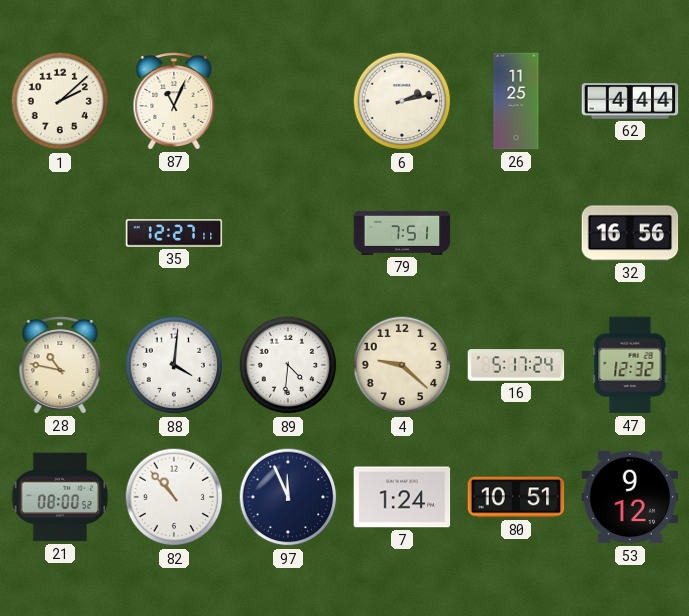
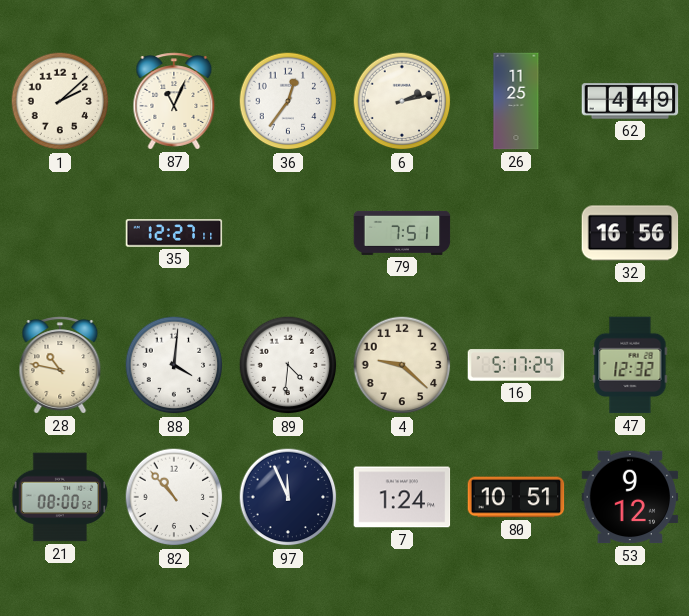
36: none -> 12:36 (288, 101)
62: 4:44 -> 4:49 (630, 101)
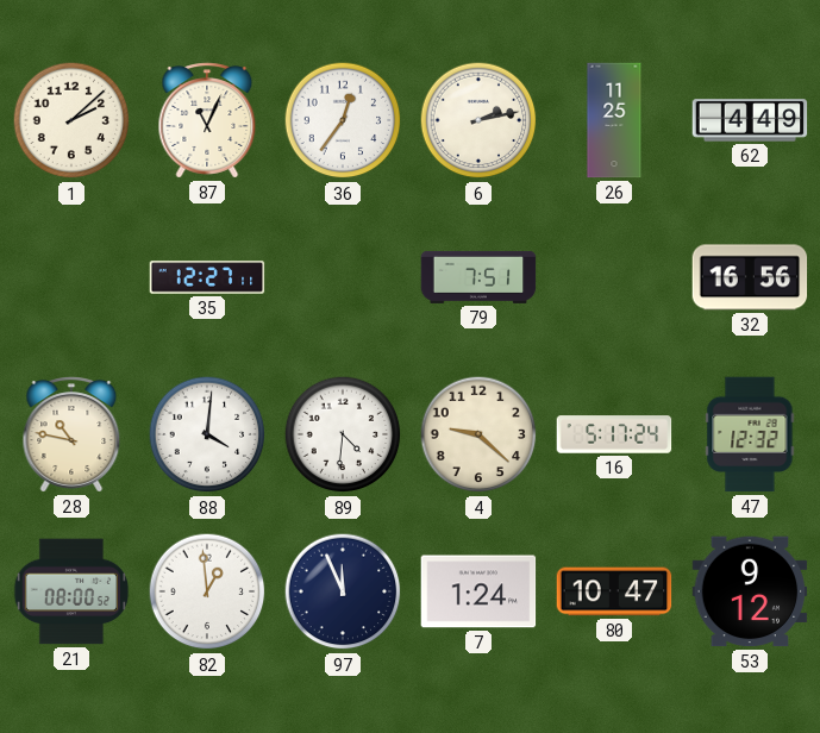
82: 10:53 -> 12:59 (207, 591)
80: 10:51 -> 10:47 (614, 591)
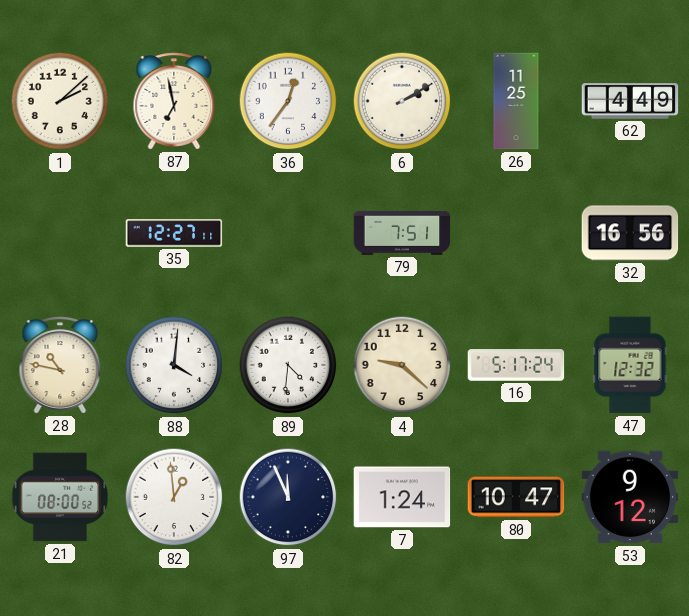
87: 11:04 -> 6:58 (174, 101)
6: 2:13 -> 2:10 (402, 101)
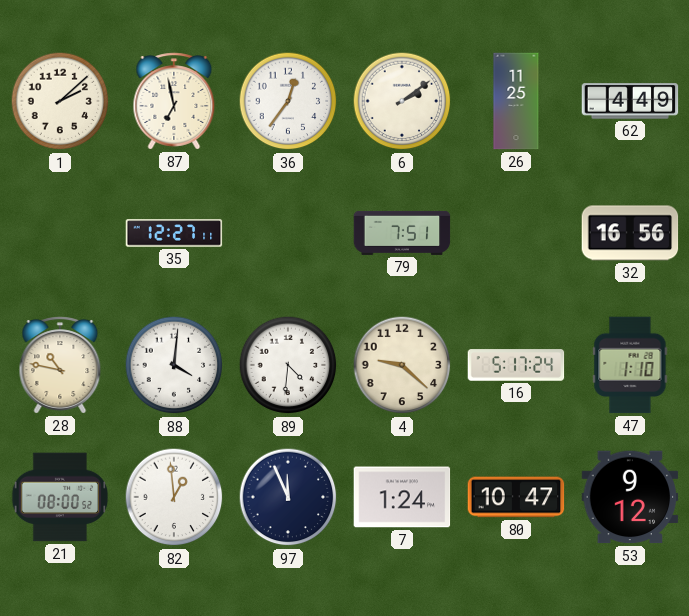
6: 2:10 -> 2:09 (402, 101)
47: 12:32 -> 1:10 (630, 365)
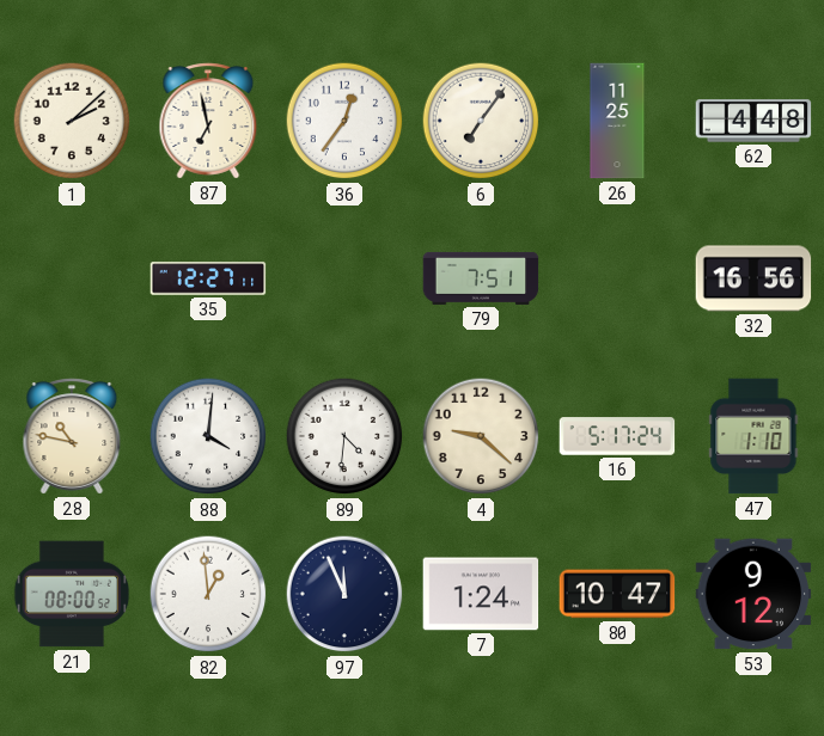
6: 2:09 -> 7:06 (481, 121)
62: 4:49 -> 4:48 (753, 121)
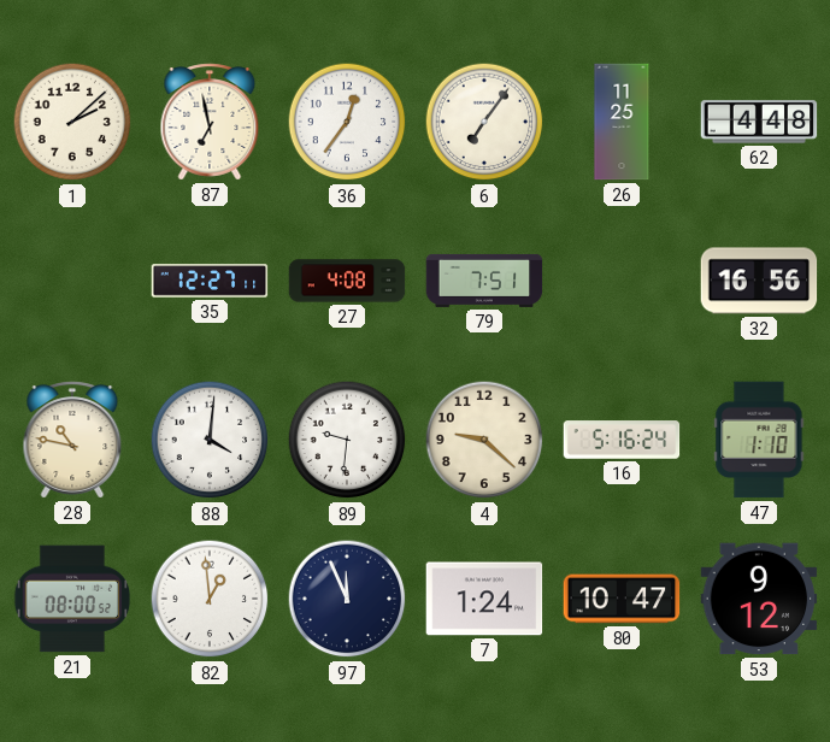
27: none -> 4:08 (347, 281)
89: 4:31 -> 9:31 (347, 440)
16: 5:17 -> 5:16 (622, 440)
